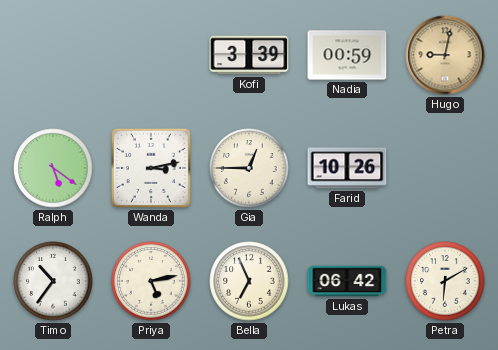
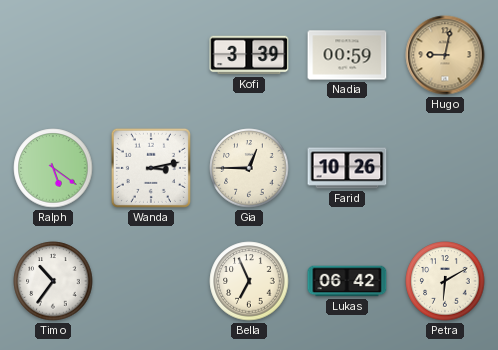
Priya: 5:13 -> none (151, 281)
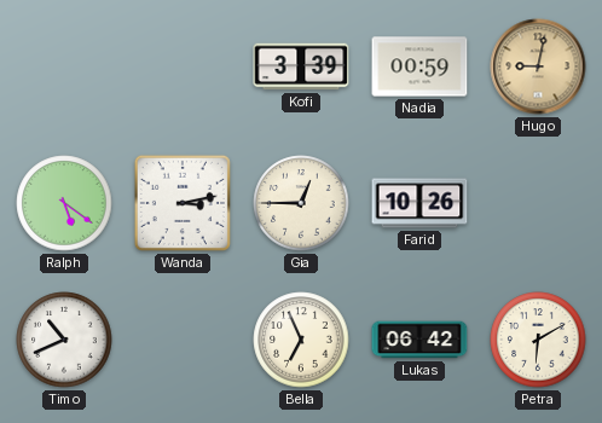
Timo: 10:36 -> 10:41 (64, 340)
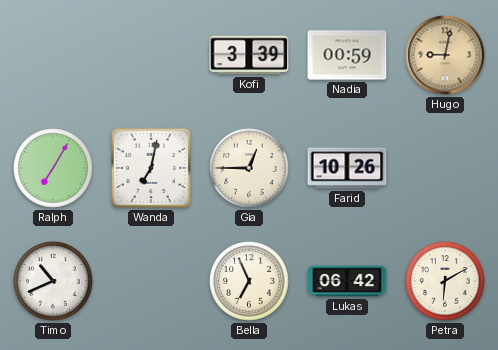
Ralph: 5:21 -> 7:05 (53, 168)
Wanda: 3:13 -> 7:02 (151, 168)
